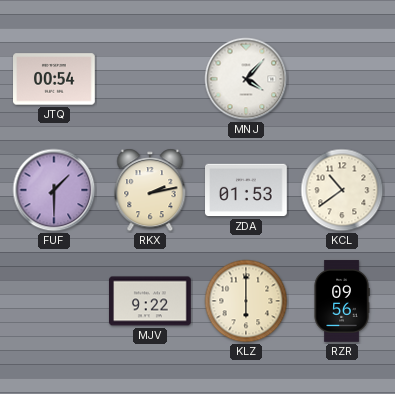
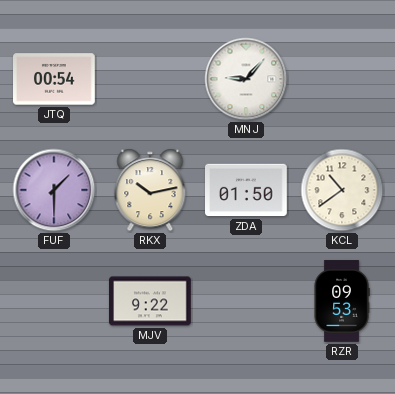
MNJ: 4:07 -> 9:07 (246, 79)
RKX: 2:13 -> 10:13 (150, 190)
ZDA: 01:53 -> 01:50 (247, 190)
KLZ: 6:00 -> none (246, 301)
RZR: 09:56 -> 09:53 (342, 301)
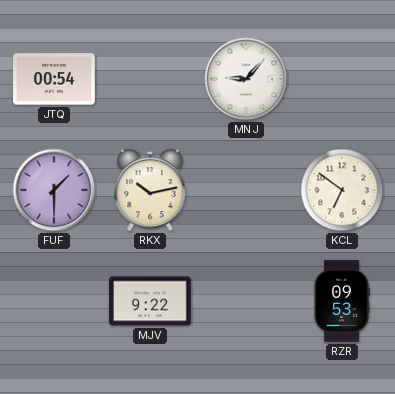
ZDA: 01:50 -> none (247, 190)
KCL: 10:39 -> 6:51 (342, 190)
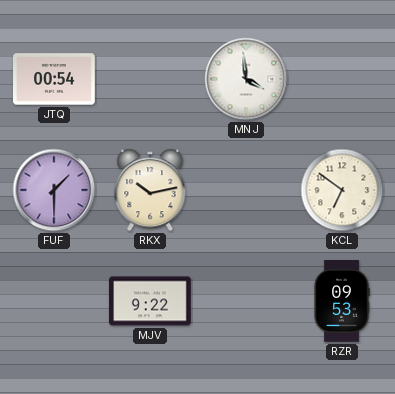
MNJ: 9:07 -> 3:59 (246, 79)
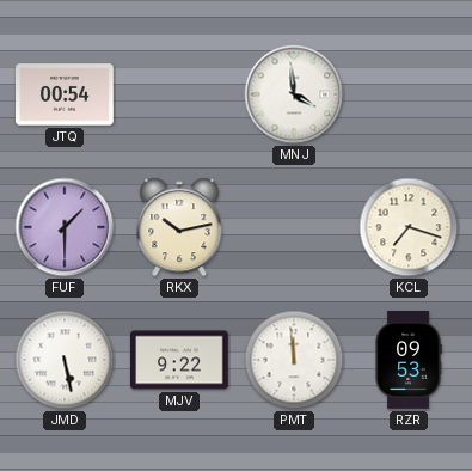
KCL: 6:51 -> 7:18 (409, 227)
JMD: none -> 5:28 (65, 360)
PMT: none -> 11:59 (294, 360)
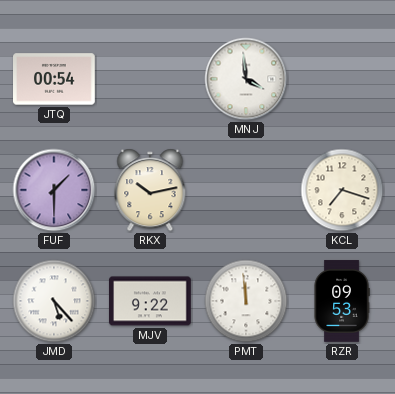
JMD: 5:28 -> 5:23 (54, 301)
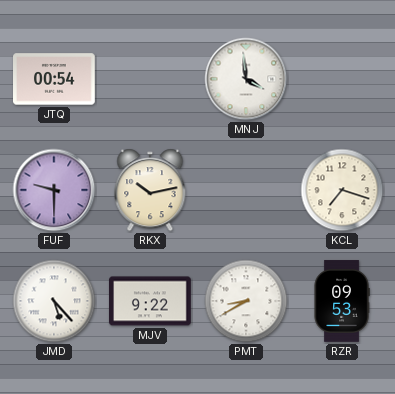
FUF: 1:30 -> 9:30 (54, 190)
PMT: 11:59 -> 8:40 (246, 301)
